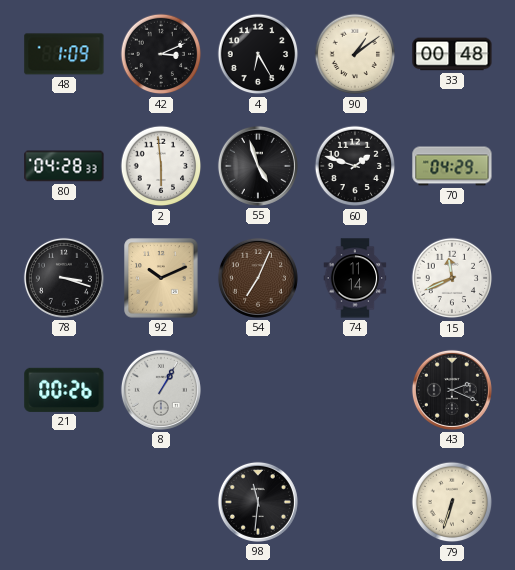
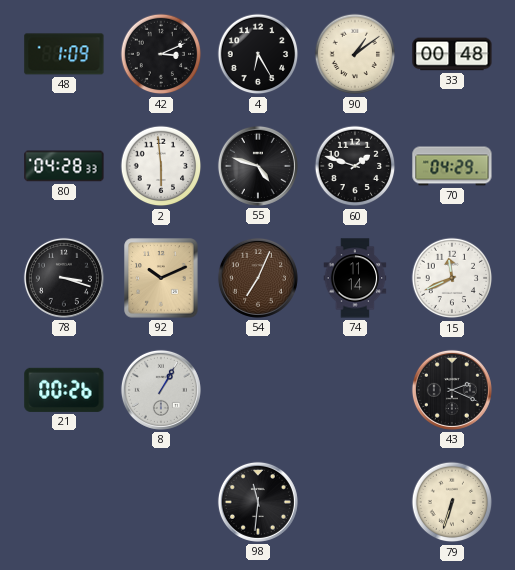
55: 4:57 -> 4:48 (258, 166)
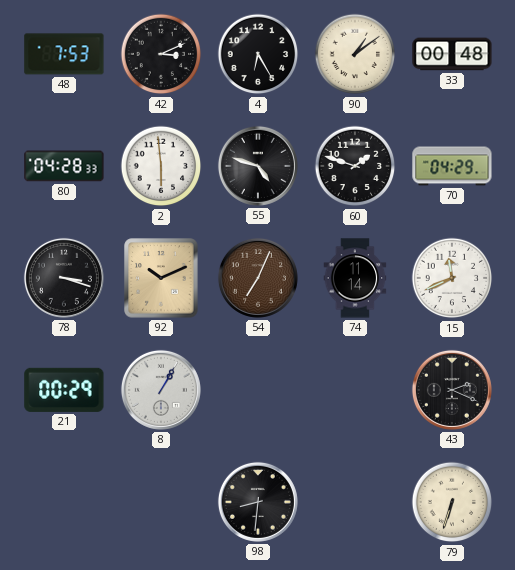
48: 1:09 -> 7:53 (64, 54)
21: 00:26 -> 00:29 (64, 390)
98: 11:31 -> 8:31 (258, 502)
